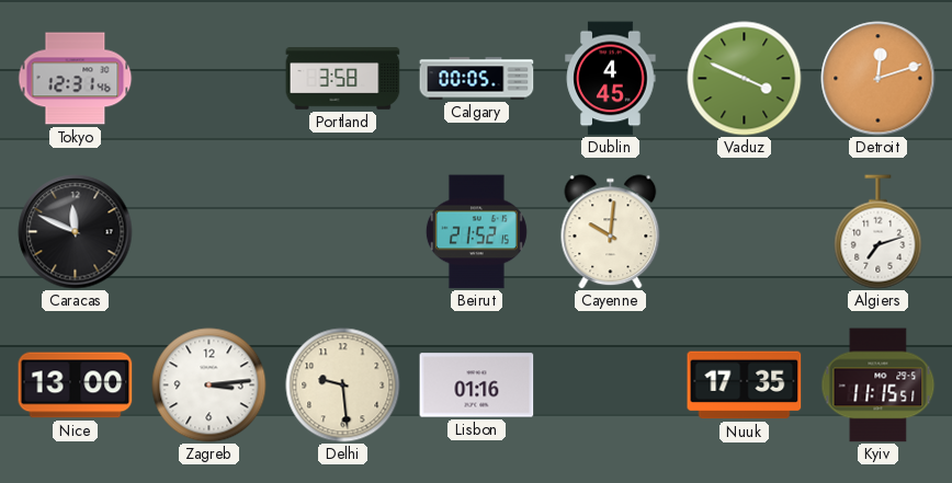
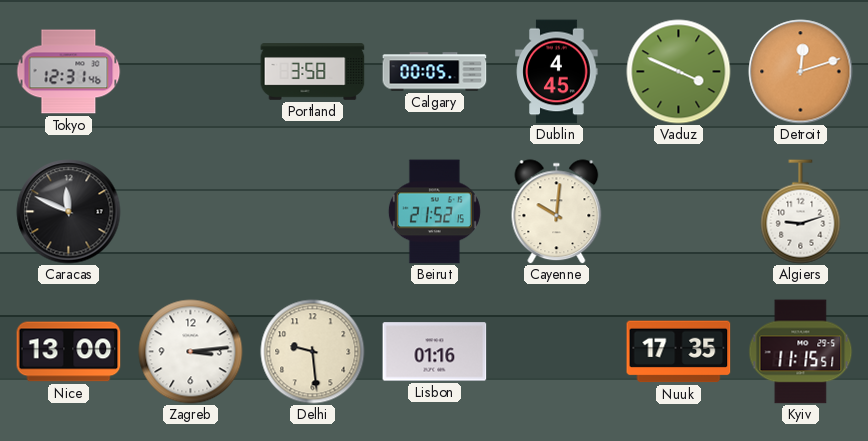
Algiers: 7:12 -> 9:12 (801, 212)
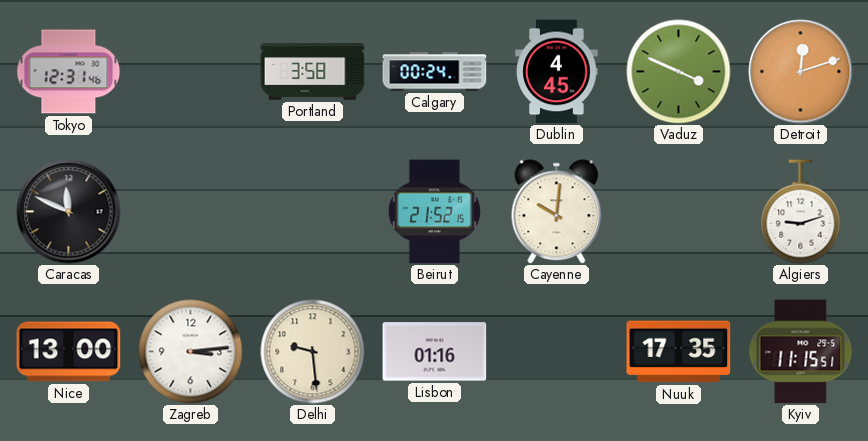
Calgary: 00:05 -> 00:24 (435, 72)
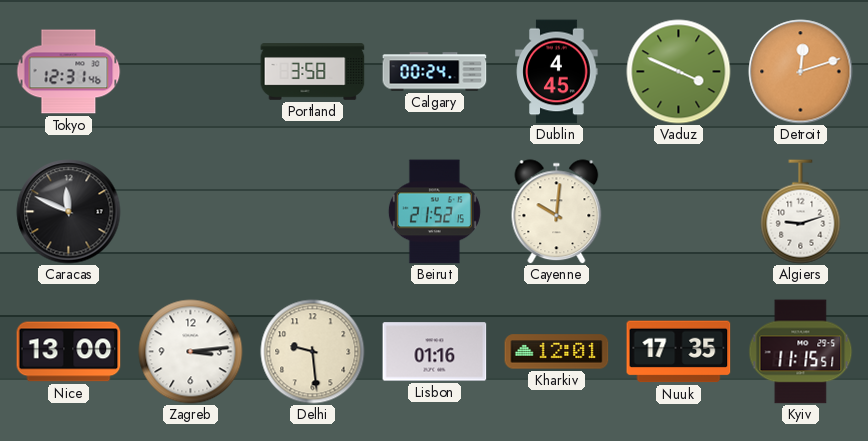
Kharkiv: none -> 12:01 (557, 352)
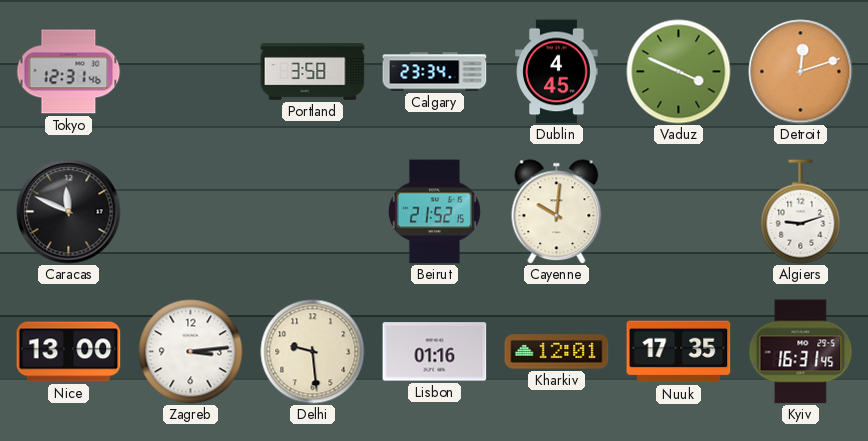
Calgary: 00:24 -> 23:34 (435, 72)
Kyiv: 11:15 -> 16:31 (801, 352)
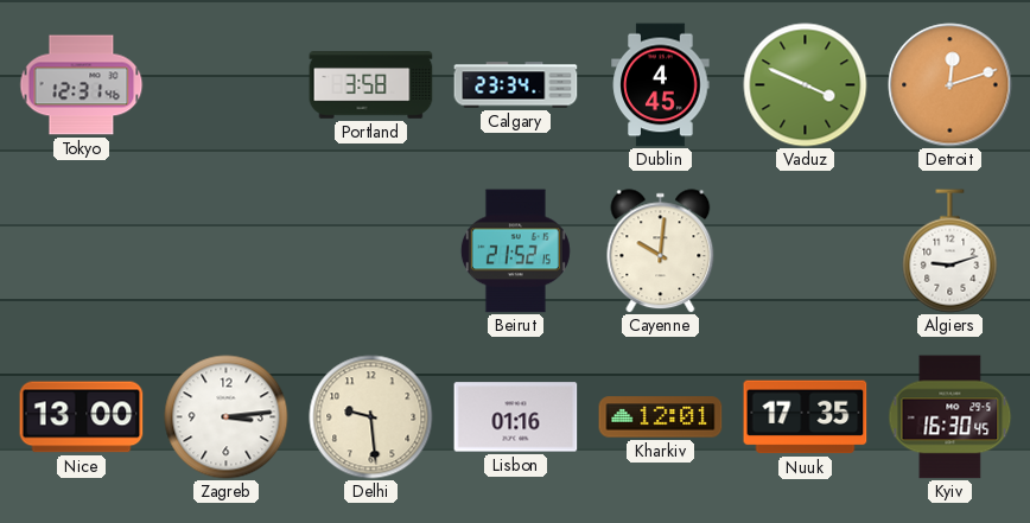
Caracas: 11:49 -> none (69, 212)
Kyiv: 16:31 -> 16:30 (950, 417)
